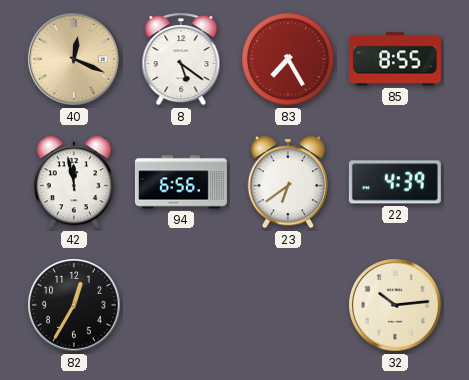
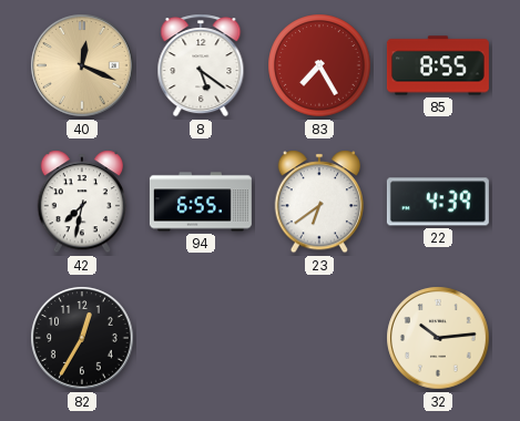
42: 11:58 -> 7:32 (81, 202)
94: 6:56 -> 6:55 (201, 202)
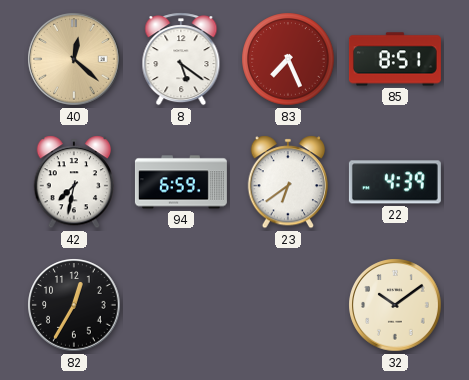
40: 12:19 -> 12:22 (74, 59)
83: 7:25 -> 7:26 (288, 59)
85: 8:55 -> 8:51 (395, 59)
94: 6:55 -> 6:59 (181, 182)
32: 10:14 -> 10:09 (395, 305)
